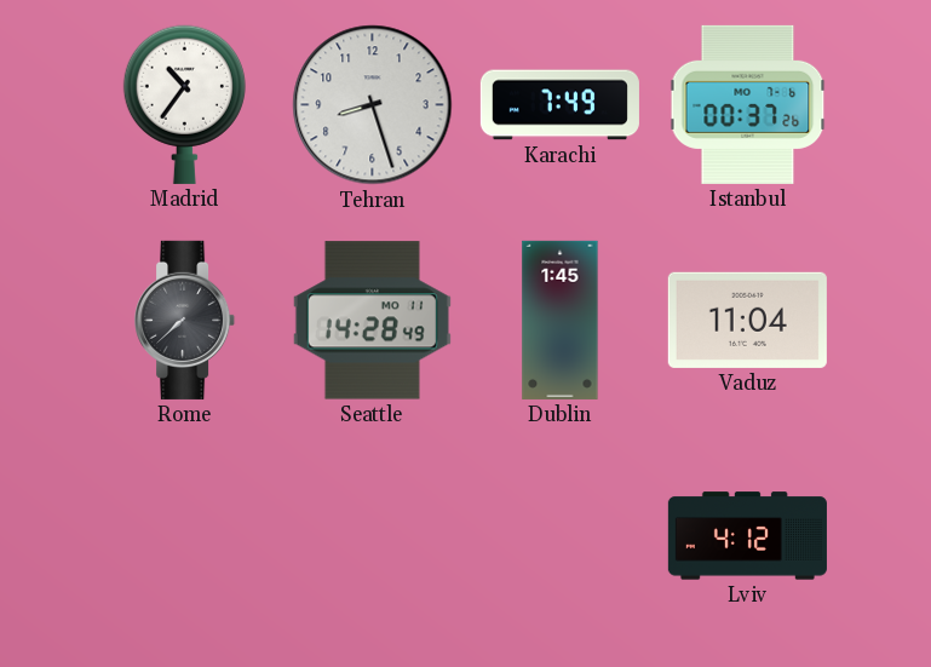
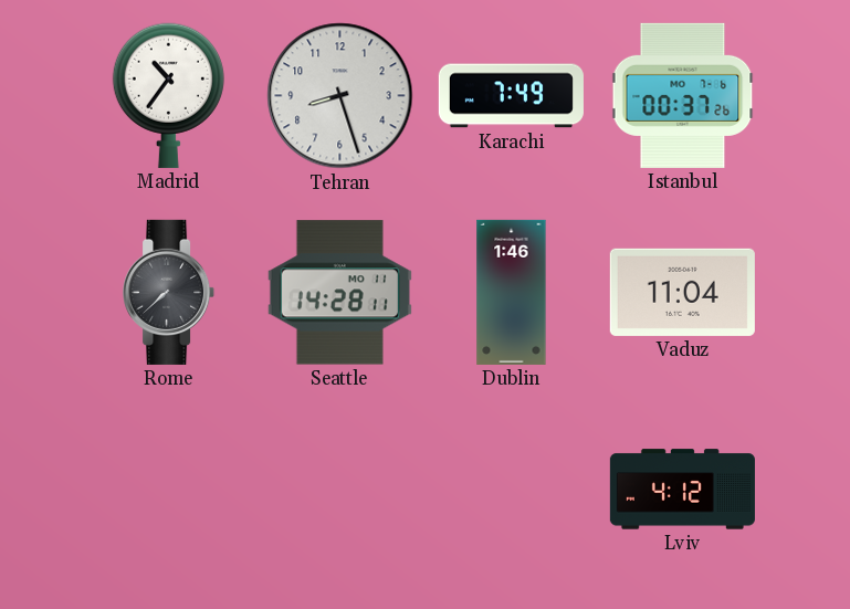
Seattle: 14:28:49 -> 14:28:11 (339, 293)
Dublin: 1:45 -> 1:46 (512, 292)
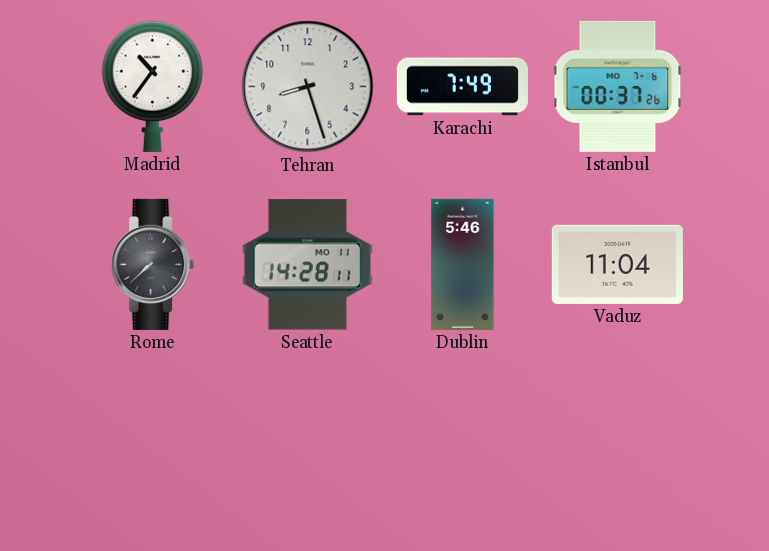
Dublin: 1:46 -> 5:46 (463, 264)
Lviv: 4:12 -> none (682, 490)
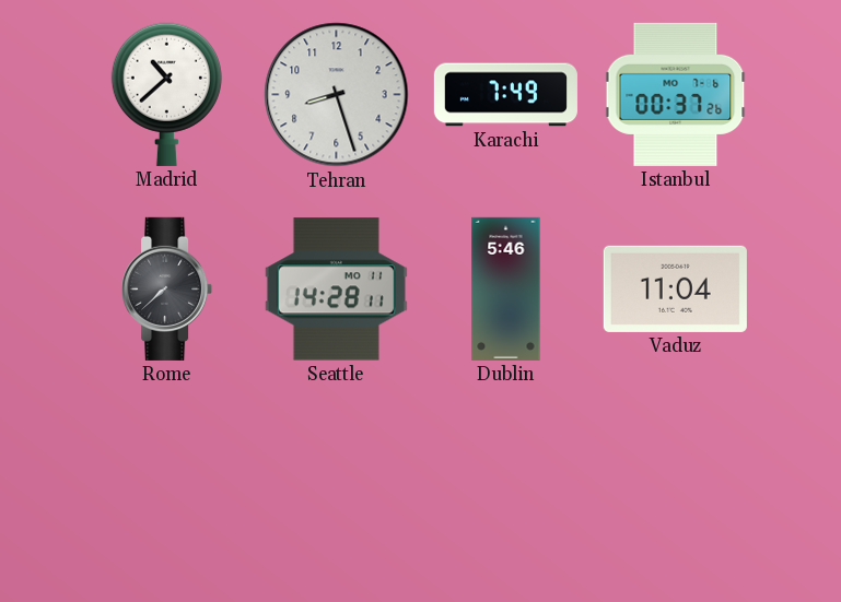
Madrid: 10:36 -> 10:38 (166, 94)
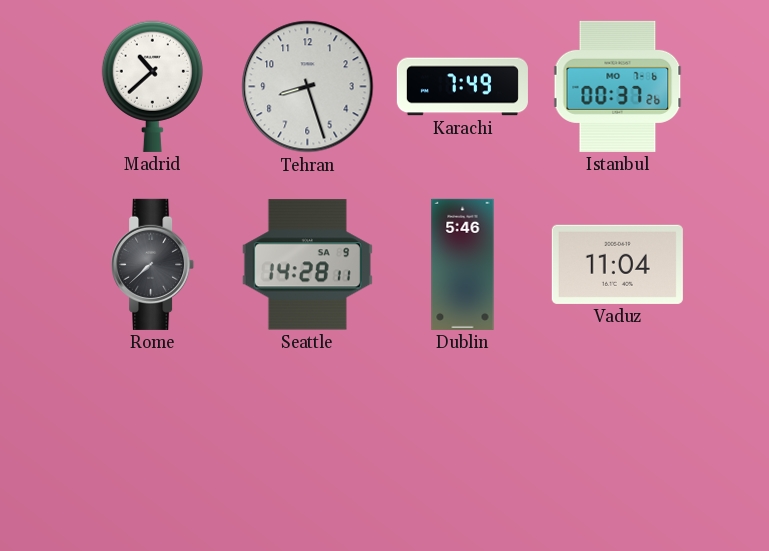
Seattle date: MO 11 -> SA 9 (307, 265)
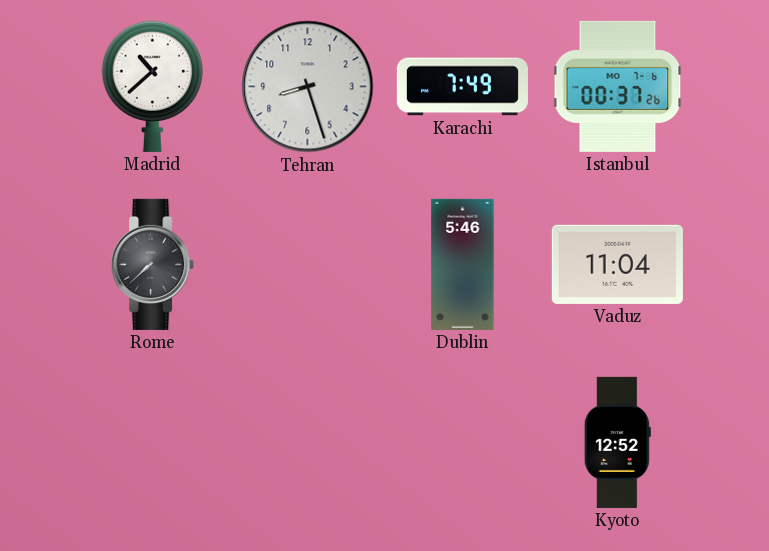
Seattle: 14:28 -> none (307, 265)
Kyoto: none -> 12:52 (617, 442)
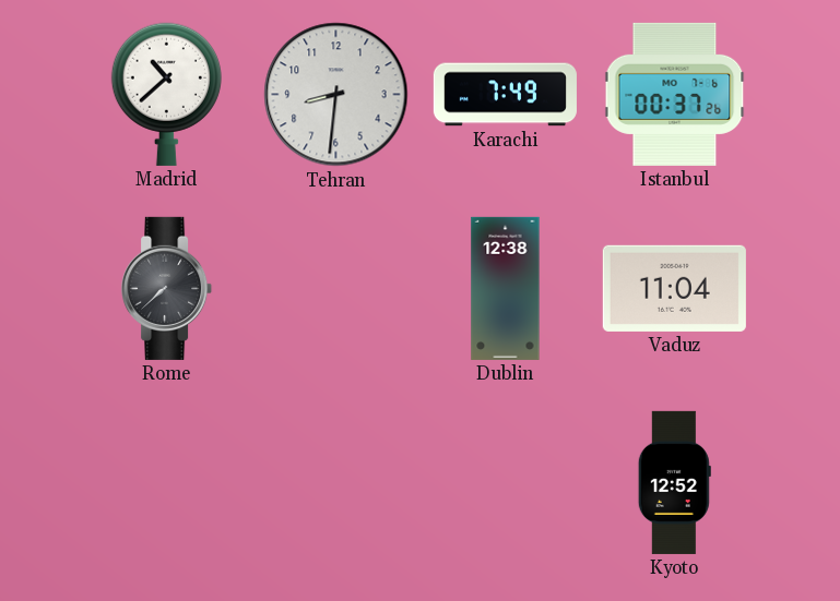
Tehran: 8:27 -> 8:31 (336, 95)
Dublin: 5:46 -> 12:38 (506, 288)
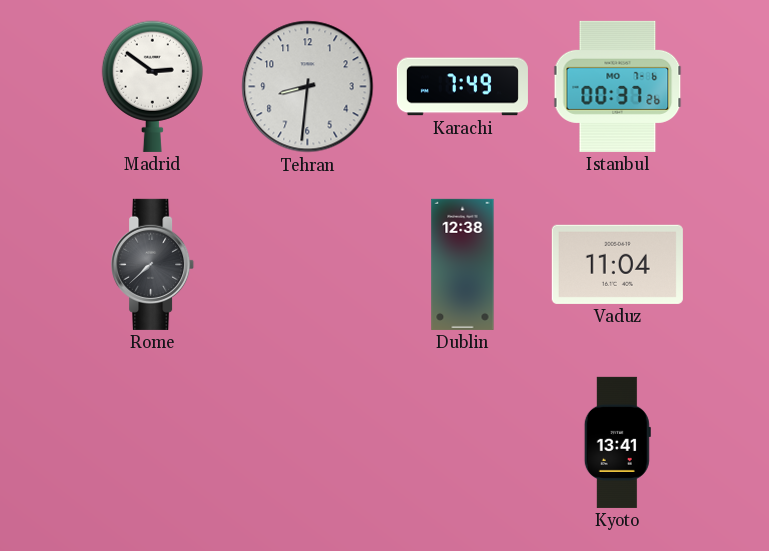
Madrid: 10:38 -> 2:51 (152, 86)
Kyoto: 12:52 -> 13:41 (617, 442)
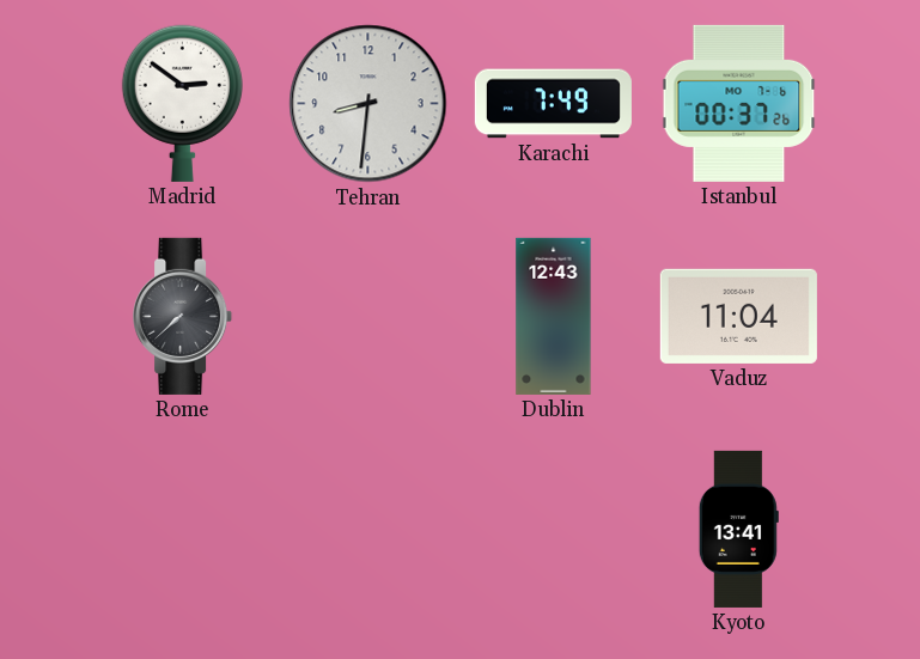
Dublin: 12:38 -> 12:43 (554, 316)
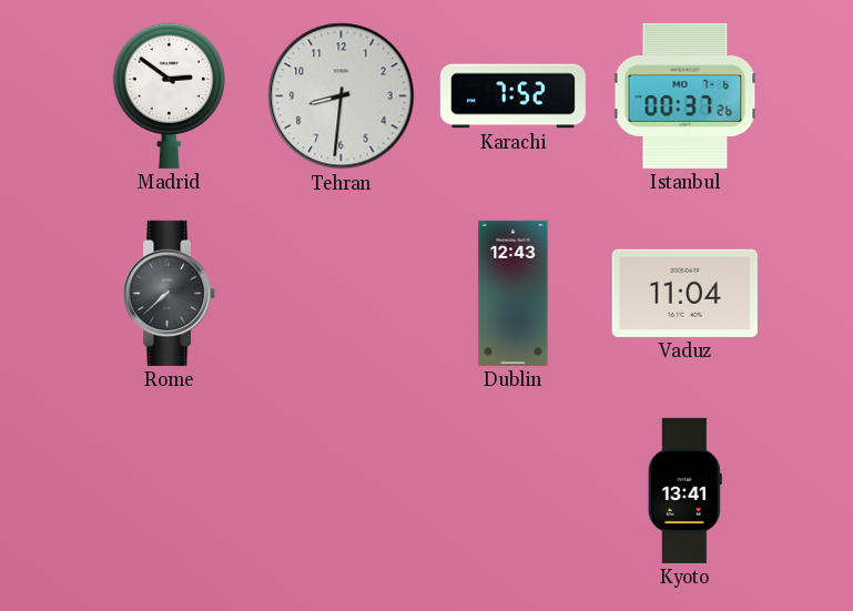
Karachi: 7:49 -> 7:52 (512, 96)
